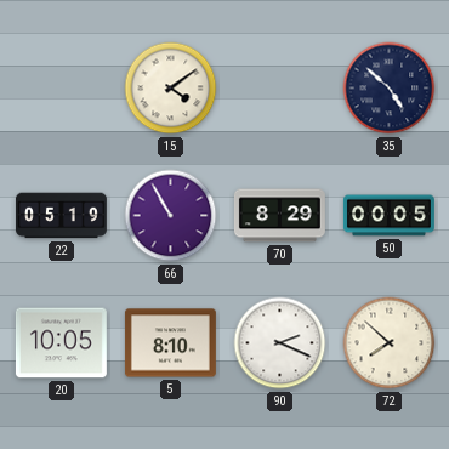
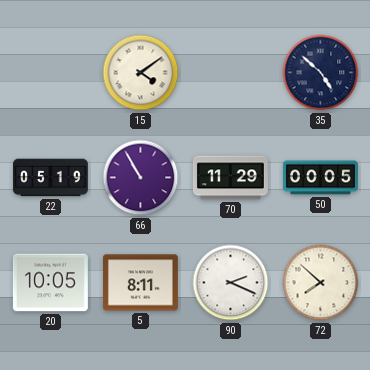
70: 8:29 -> 11:29 (230, 178)
5: 8:10 -> 8:11 (140, 283)
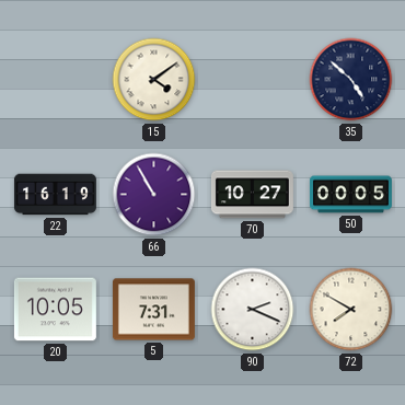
22: 05:19 -> 16:19 (55, 195)
70: 11:29 -> 10:27 (252, 195)
5: 8:11 -> 7:31 (153, 310)
72: 7:52 -> 7:50 (351, 310)
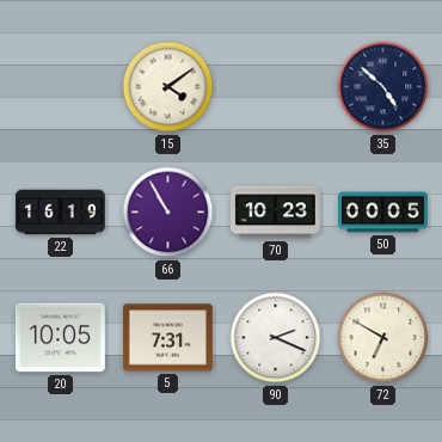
70: 10:27 -> 10:23 (275, 213)
72: 7:50 -> 6:50 (383, 338)
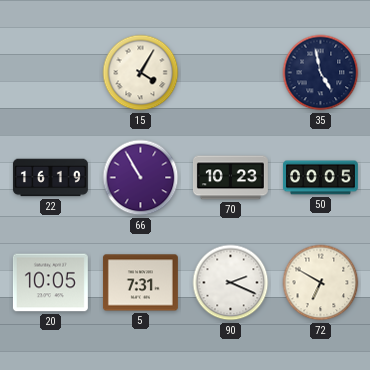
15: 4:09 -> 4:05 (141, 73)
35: 4:52 -> 4:58 (321, 73)
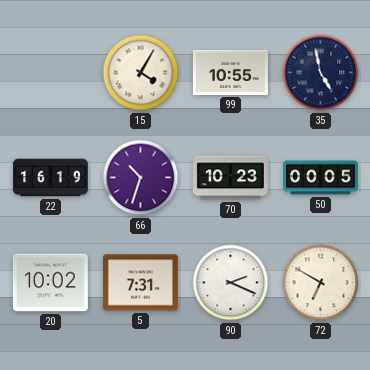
99: none -> 10:55 (230, 72)
66: 10:55 -> 10:33 (141, 178)
20: 10:05 -> 10:02 (50, 283)
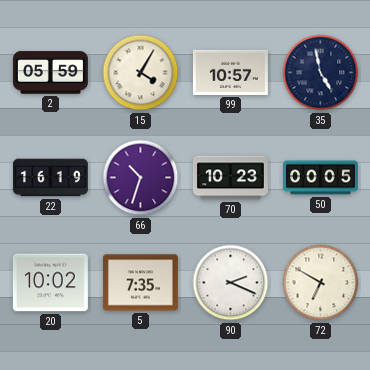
2: none -> 05:59 (50, 73)
99: 10:55 -> 10:57 (230, 72)
5: 7:31 -> 7:35 (140, 283)
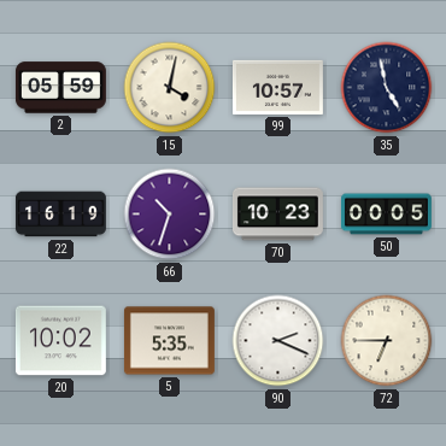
15: 4:05 -> 4:02 (170, 88)
5: 7:35 -> 5:35 (169, 341)
72: 6:50 -> 6:45 (387, 341)
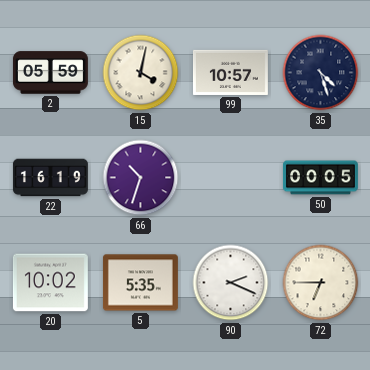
35: 4:58 -> 4:27 (321, 73)
70: 10:23 -> none (277, 215)
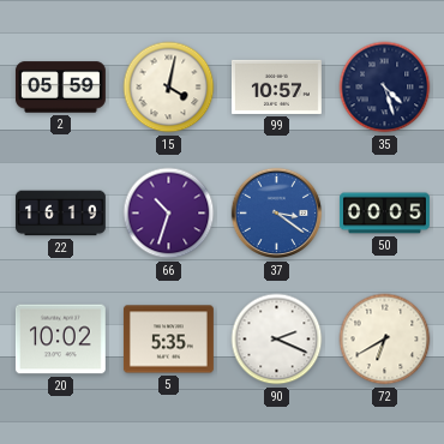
37: none -> 3:21 (277, 214)
72: 6:45 -> 6:40 (385, 340)
